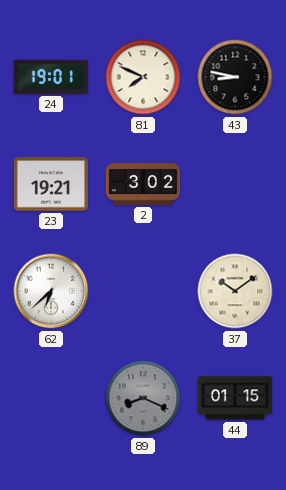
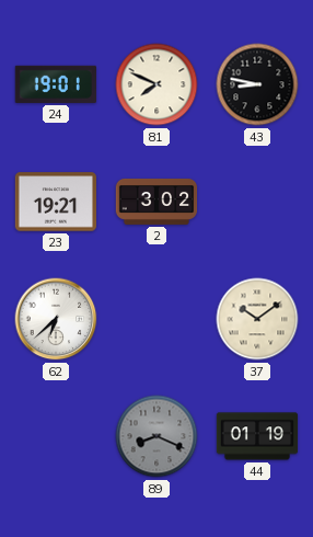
44: 01:15 -> 01:19 (257, 436)
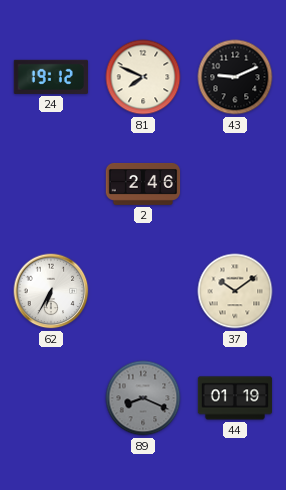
24: 19:01 -> 19:12 (50, 77)
43: 8:47 -> 9:11 (235, 77)
23: 19:21 -> none (55, 202)
2: 3:02 -> 2:46 (143, 184)
62: 6:38 -> 6:35 (51, 291)
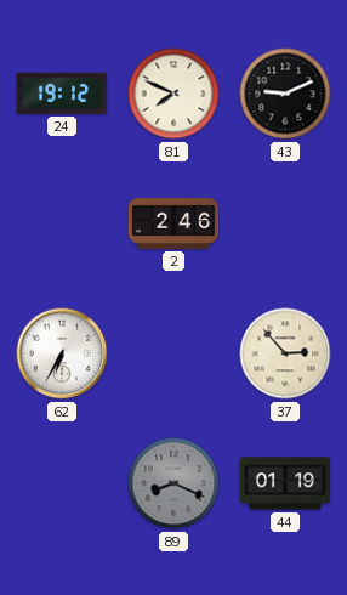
37: 10:09 -> 2:53 (285, 353)
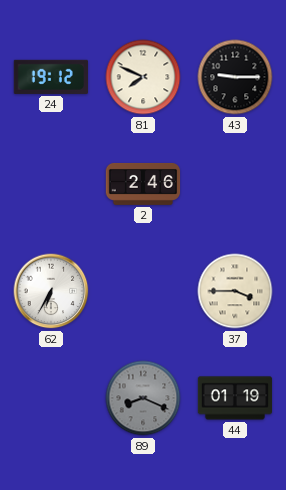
43: 9:11 -> 9:15 (235, 77)
37: 2:53 -> 3:45 (235, 291)
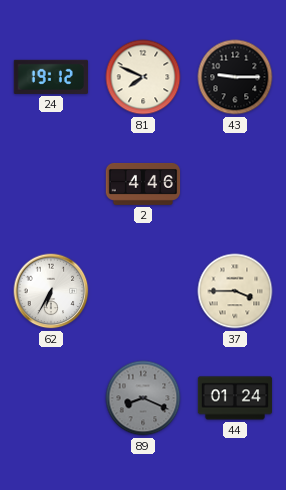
2: 2:46 -> 4:46 (143, 184)
44: 01:19 -> 01:24 (235, 398)
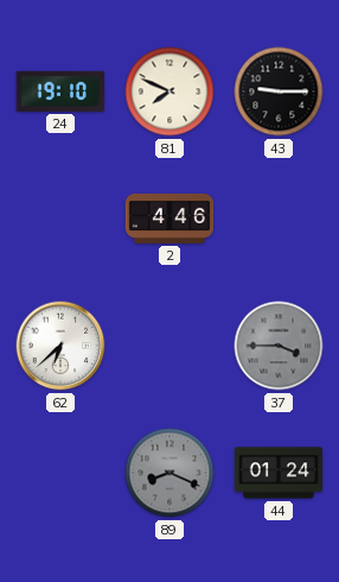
24: 19:12 -> 19:10 (59, 91)
62: 6:35 -> 6:38 (60, 346)
37 dial: cream -> grey (279, 346)
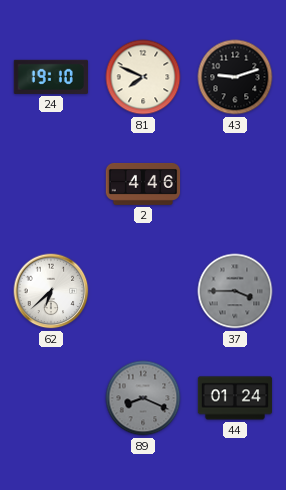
43: 9:15 -> 9:12 (235, 77)
